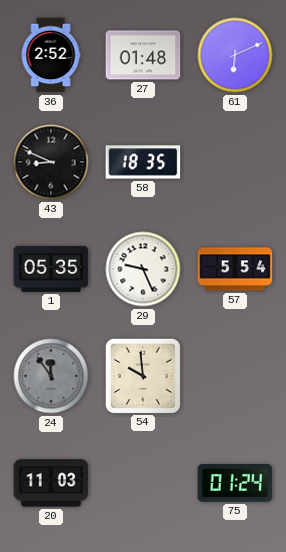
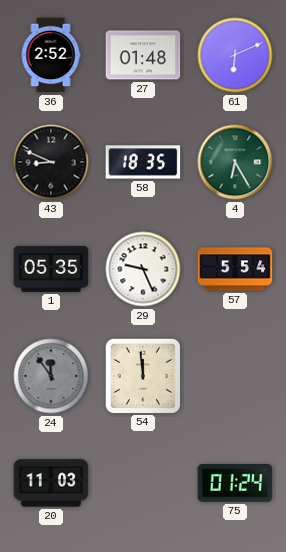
4: none -> 6:25 (235, 162)
54: 9:59 -> 11:59 (142, 375)
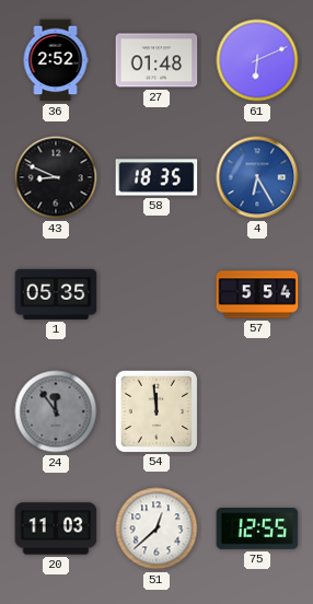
4 dial: green -> blue (257, 177)
29: 9:26 -> none (143, 269)
51: none -> 12:38 (156, 528)
75: 01:24 -> 12:55 (257, 528)
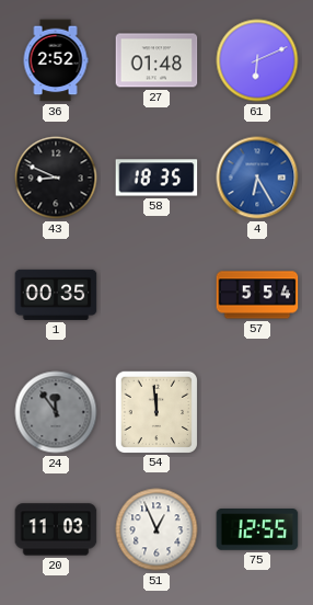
1: 05:35 -> 00:35 (56, 295)
51: 12:38 -> 12:56 (156, 529)
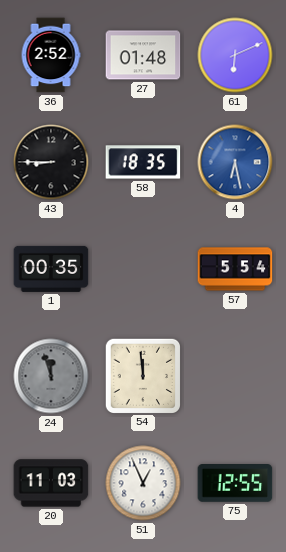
43: 8:49 -> 8:45 (51, 162)
4: 6:25 -> 6:28 (235, 162)
24: 11:54 -> 11:57 (51, 376)
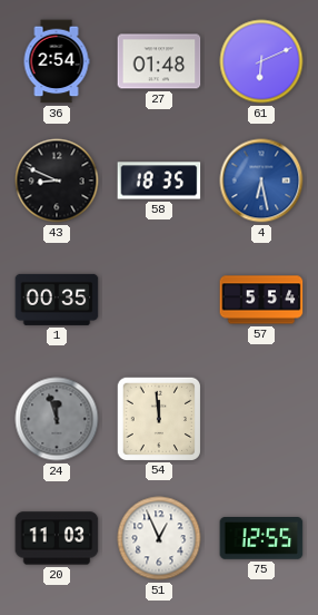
36: 2:52 -> 2:54 (57, 61)
43: 8:45 -> 8:49 (57, 180)
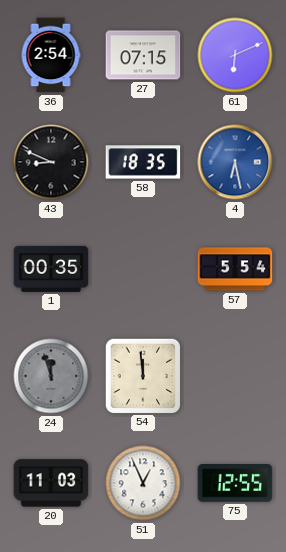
27: 01:48 -> 07:15 (143, 55)
